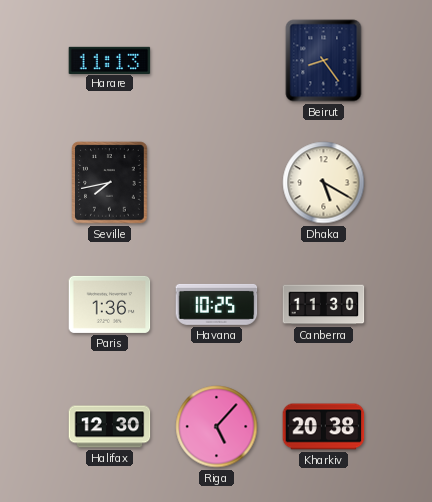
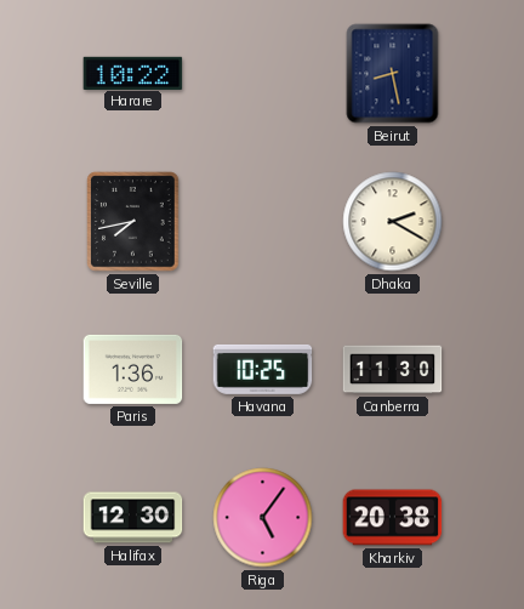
Harare: 11:13 -> 10:22 (133, 73)
Beirut: 8:24 -> 8:28 (393, 74)
Dhaka: 5:20 -> 2:20 (393, 222)
Riga: 5:07 -> 5:06 (263, 518)
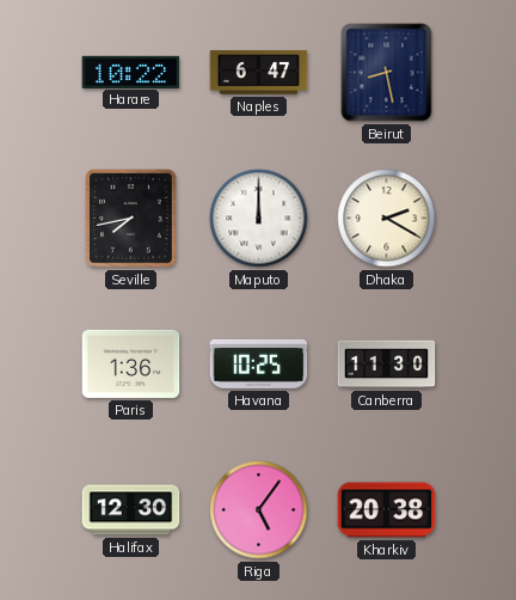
Naples: none -> 6:47 (259, 73)
Maputo: none -> 12:00 (259, 219)
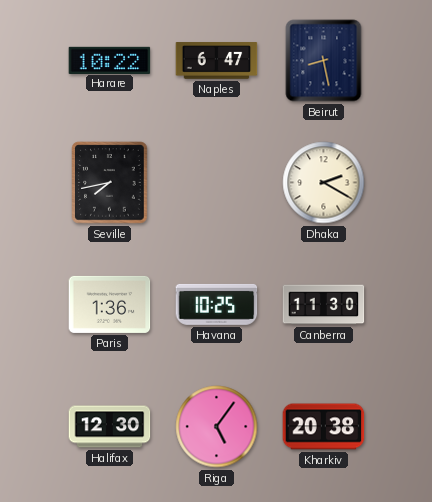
Maputo: 12:00 -> none (259, 219)
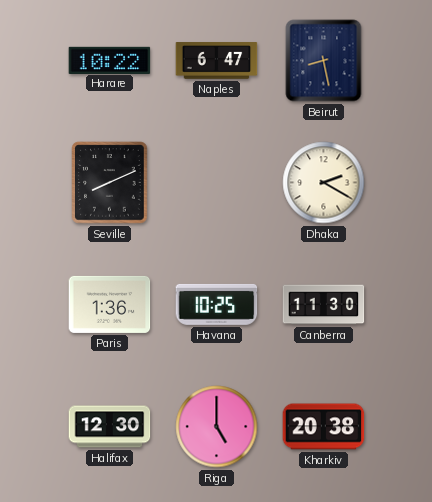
Seville: 7:43 -> 8:11 (110, 183)
Riga: 5:06 -> 5:00 (217, 427)
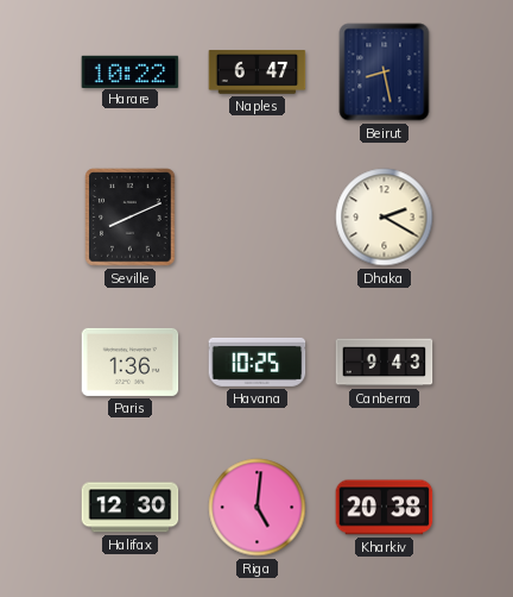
Canberra: 11:30 -> 9:43 (385, 363)
Riga: 5:00 -> 5:01 (258, 508)
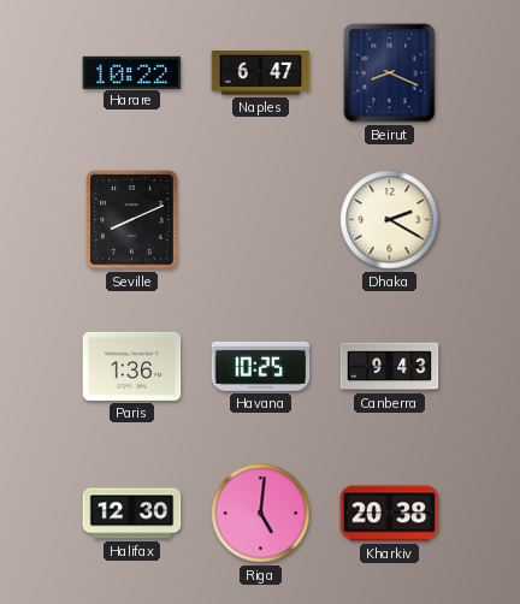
Beirut: 8:28 -> 8:19 (390, 73)
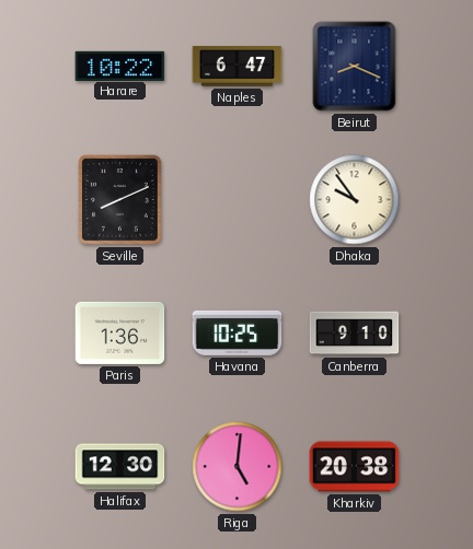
Dhaka: 2:20 -> 9:54 (355, 200)
Canberra: 9:43 -> 9:10 (355, 334)
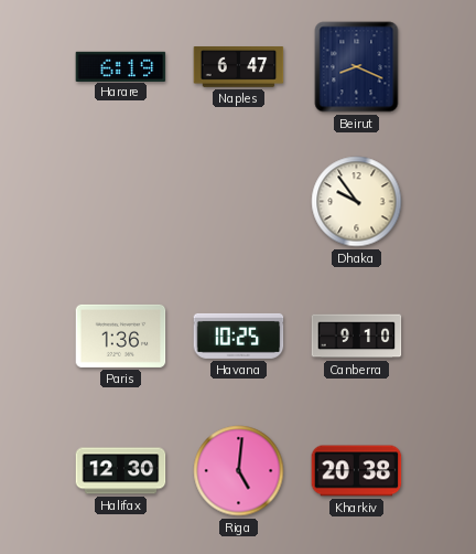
Harare: 10:22 -> 6:19 (121, 66)
Seville: 8:11 -> none (120, 200)
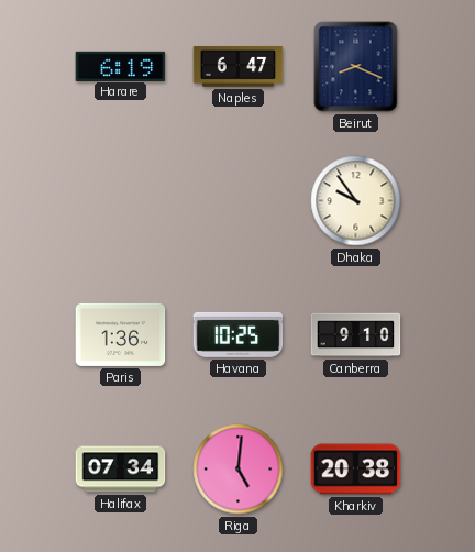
Halifax: 12:30 -> 07:34 (121, 470)
